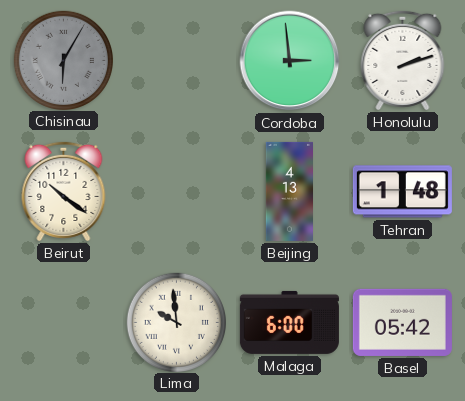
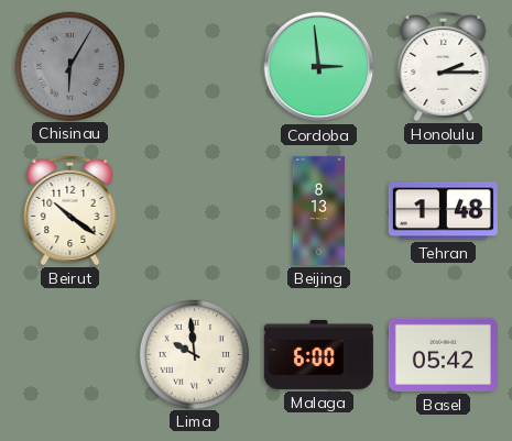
Honolulu: 2:12 -> 2:15 (444, 66)
Beijing: 4:13 -> 8:13 (318, 210)
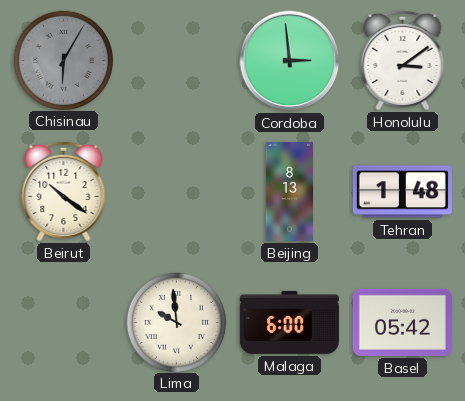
Honolulu: 2:15 -> 3:09 (403, 60)
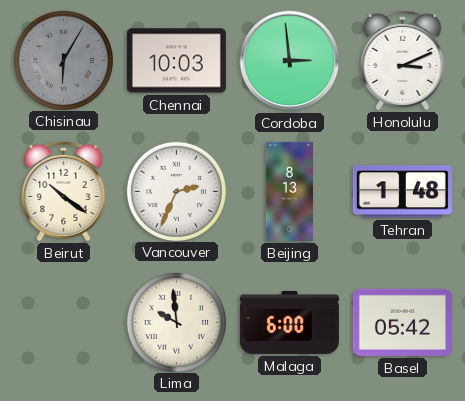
Chennai: none -> 10:03 (176, 61)
Honolulu: 3:09 -> 3:11 (403, 60)
Vancouver: none -> 2:34 (176, 191)
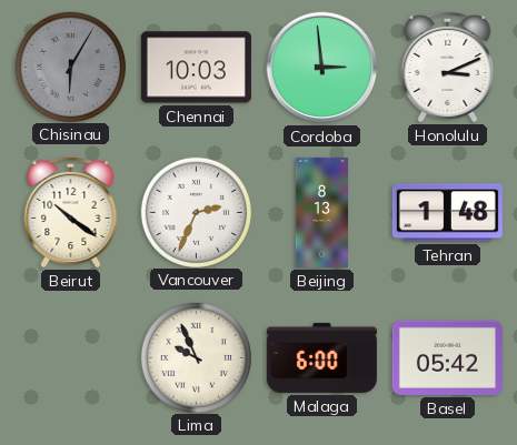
Lima: 9:59 -> 9:56 (196, 357)
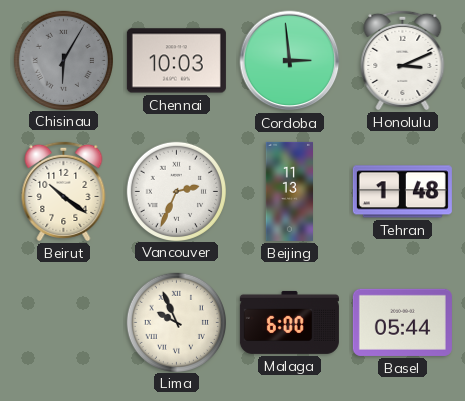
Beijing: 8:13 -> 11:13 (289, 191)
Basel: 05:42 -> 05:44 (402, 322)
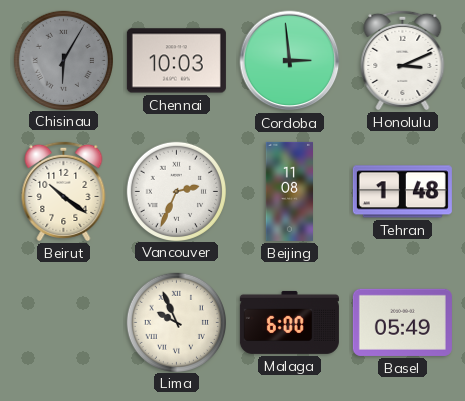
Beijing: 11:13 -> 11:08 (289, 191)
Basel: 05:44 -> 05:49 (402, 322)
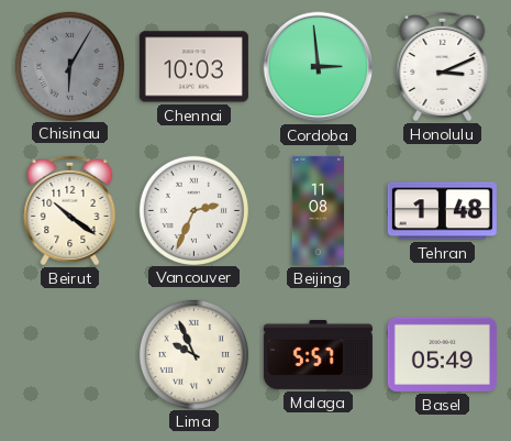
Malaga: 6:00 -> 5:57 (318, 354)
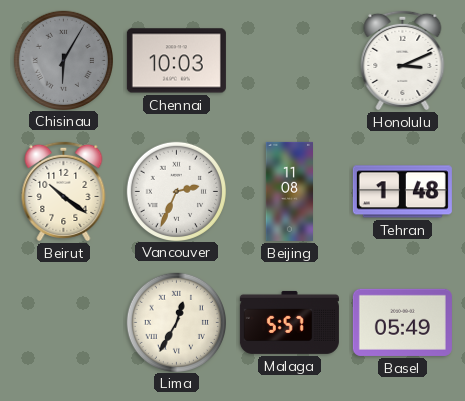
Cordoba: 2:59 -> none (319, 67)
Lima: 9:56 -> 12:35 (176, 322)
